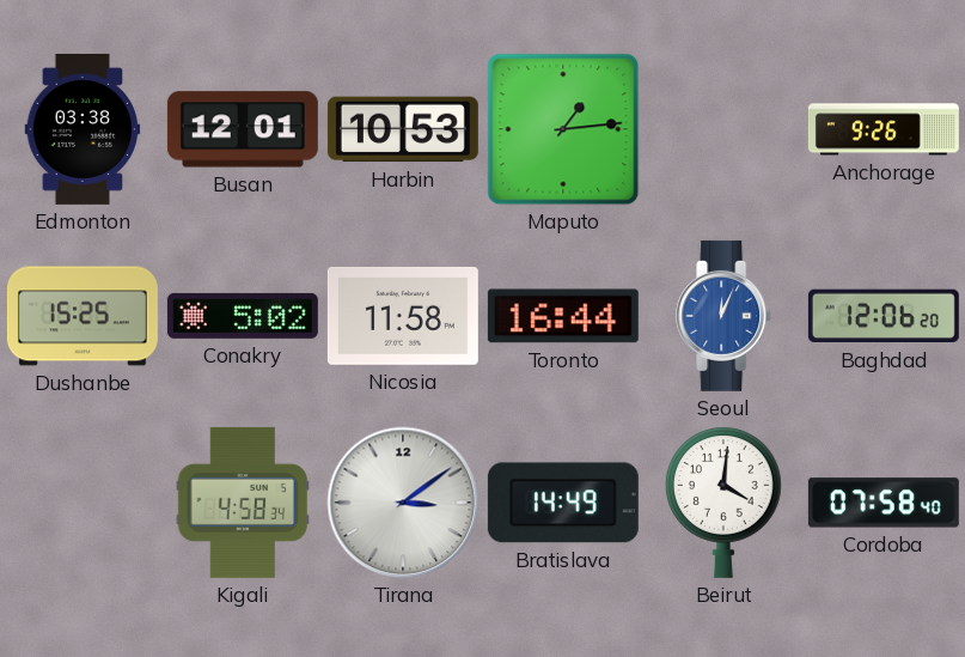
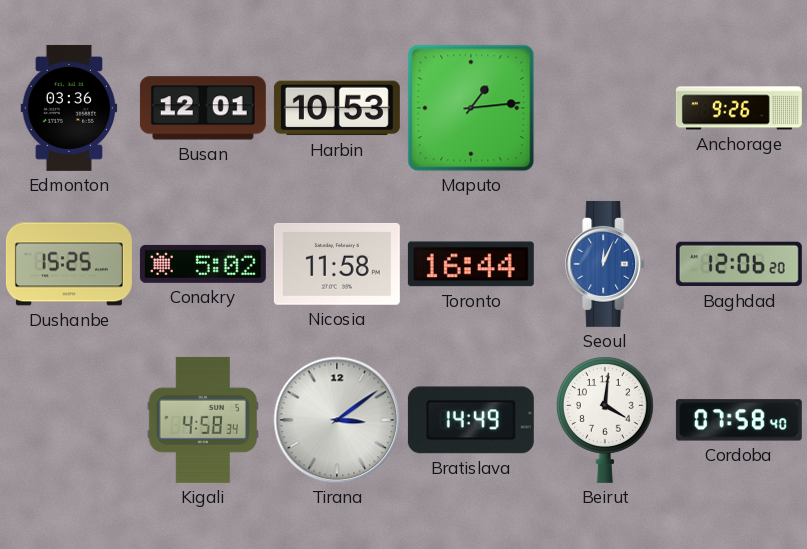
Edmonton: 03:38 -> 03:36 (69, 108)
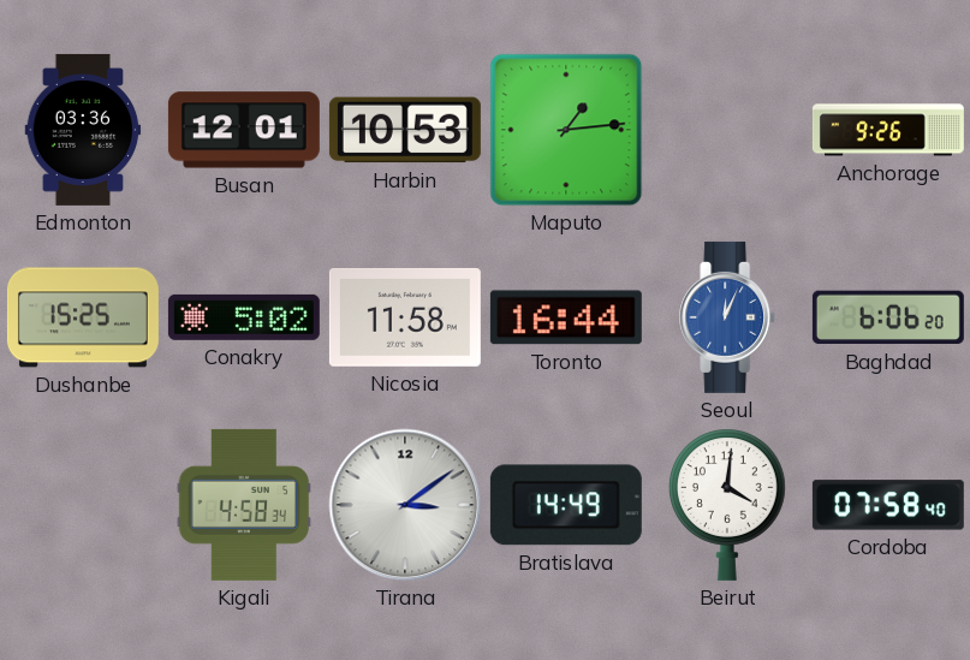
Baghdad: 12:06 -> 6:06 (888, 317)
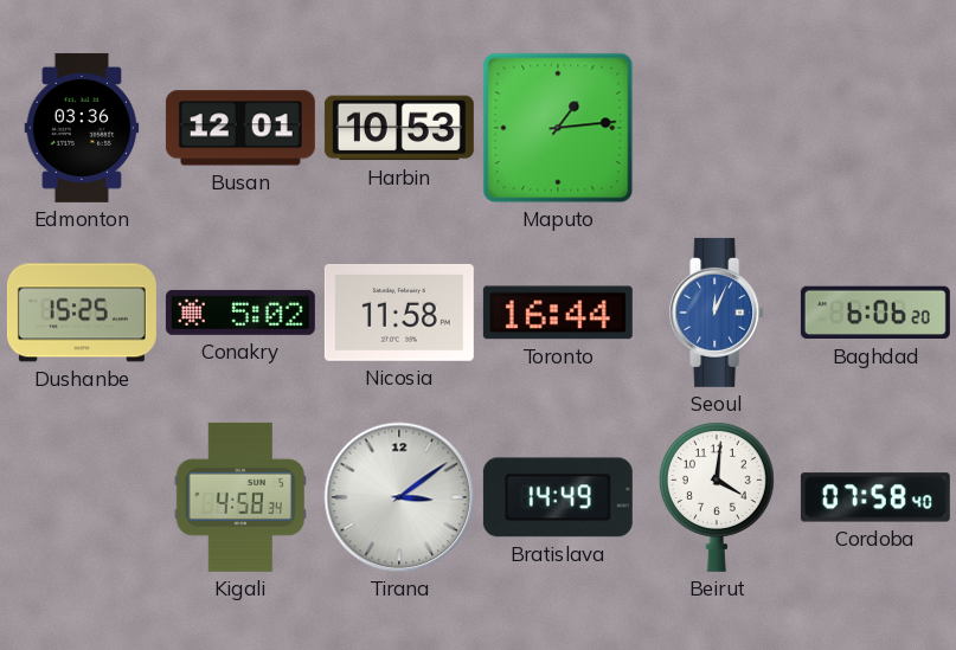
Anchorage: 9:26 -> none (888, 130)
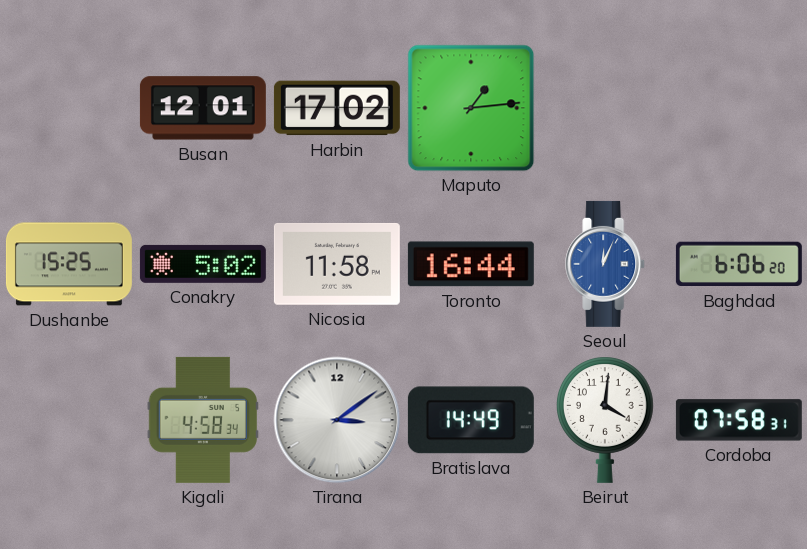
Edmonton: 03:36 -> none (82, 128)
Harbin: 10:53 -> 17:02 (337, 108)
Cordoba: 07:58:40 -> 07:58:31 (739, 420)
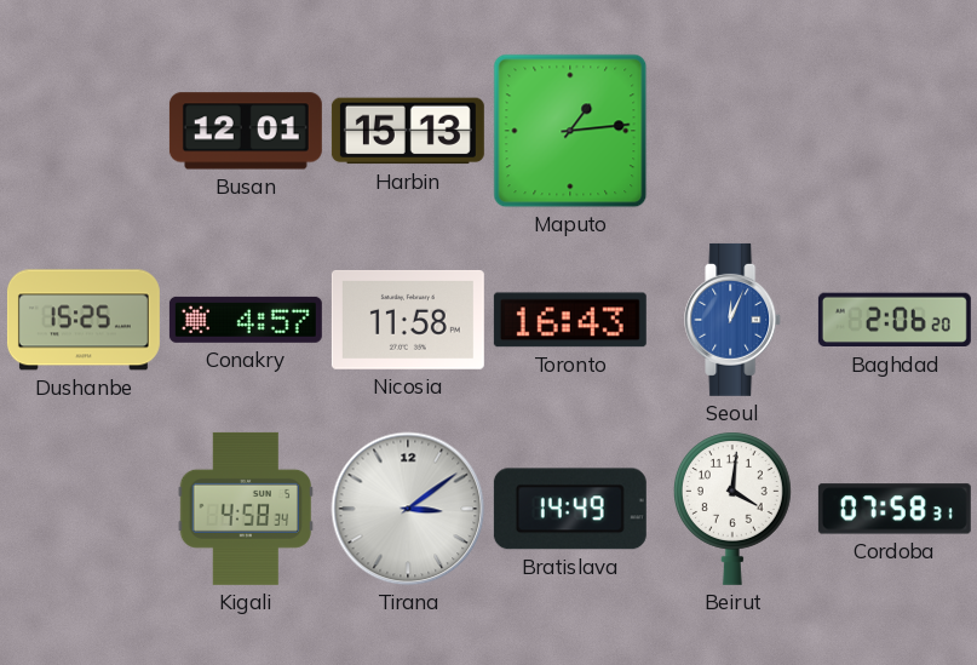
Harbin: 17:02 -> 15:13 (408, 131)
Conakry: 5:02 -> 4:57 (246, 320)
Toronto: 16:44 -> 16:43 (570, 320)
Baghdad: 6:06 -> 2:06 (895, 320)
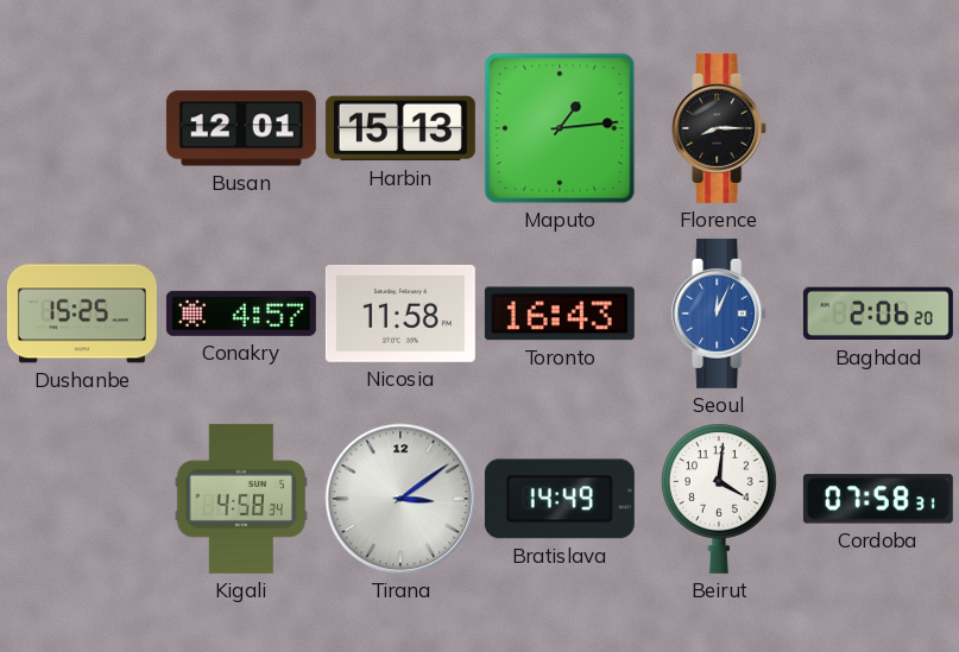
Florence: none -> 8:15 (720, 128)
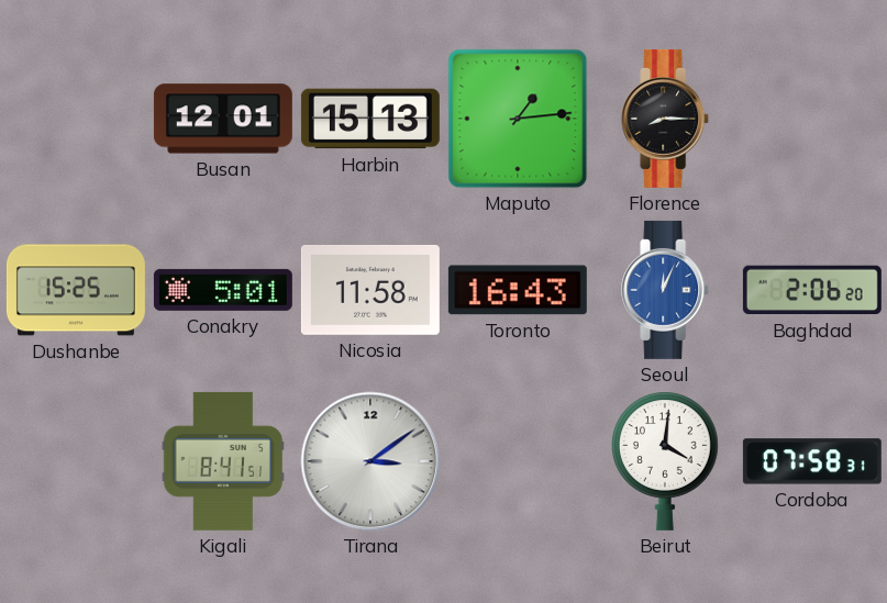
Conakry: 4:57 -> 5:01 (223, 290)
Kigali: 4:58 -> 8:41 (222, 461)
Bratislava: 14:49 -> none (560, 499)
